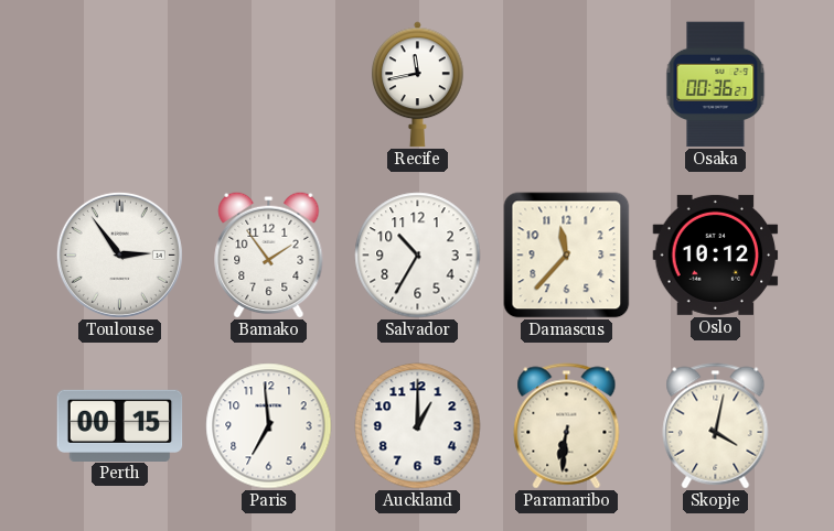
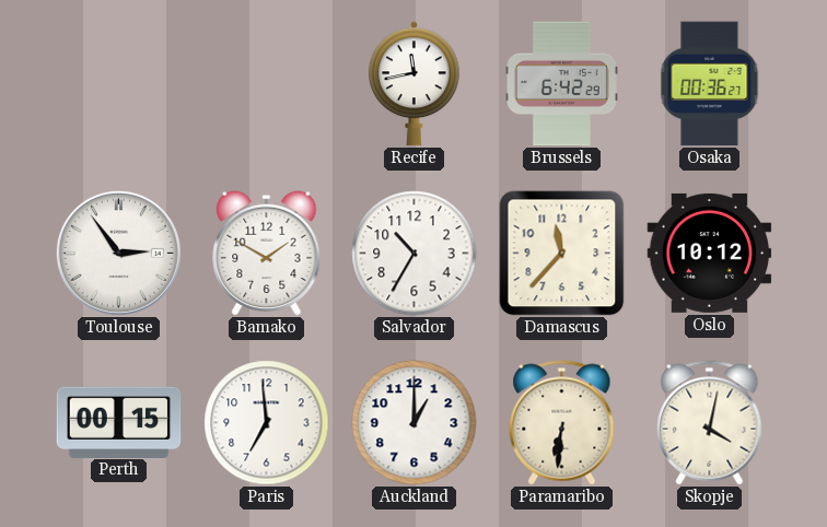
Brussels: none -> 6:42 (561, 84)
Bamako: 1:54 -> 1:50 (267, 253)
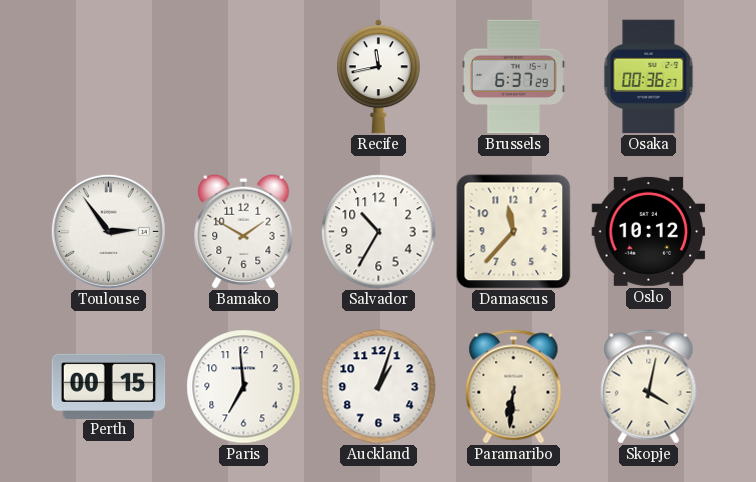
Brussels: 6:42 -> 6:37 (513, 77)
Auckland: 1:00 -> 1:03 (379, 387)
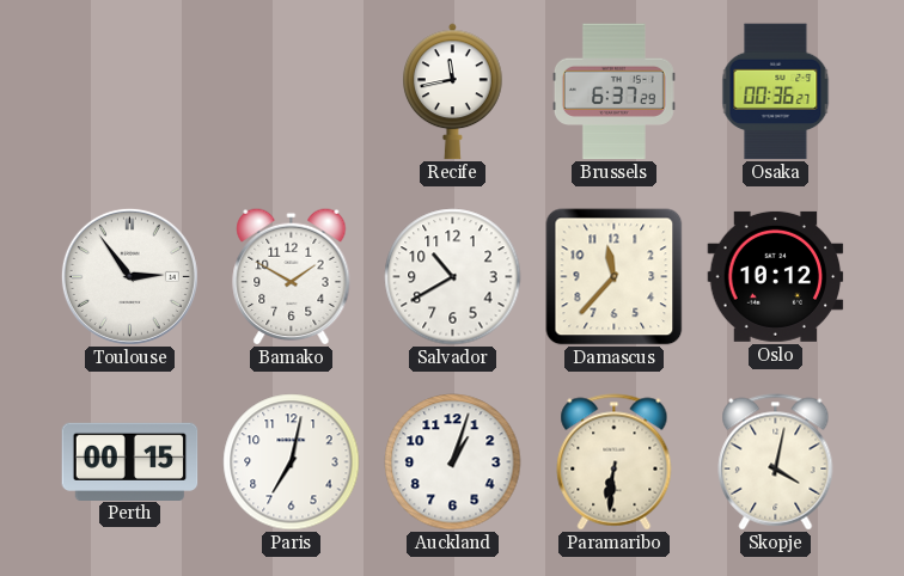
Salvador: 10:35 -> 10:40 (453, 277)
Paris: 6:59 -> 7:02 (292, 462)
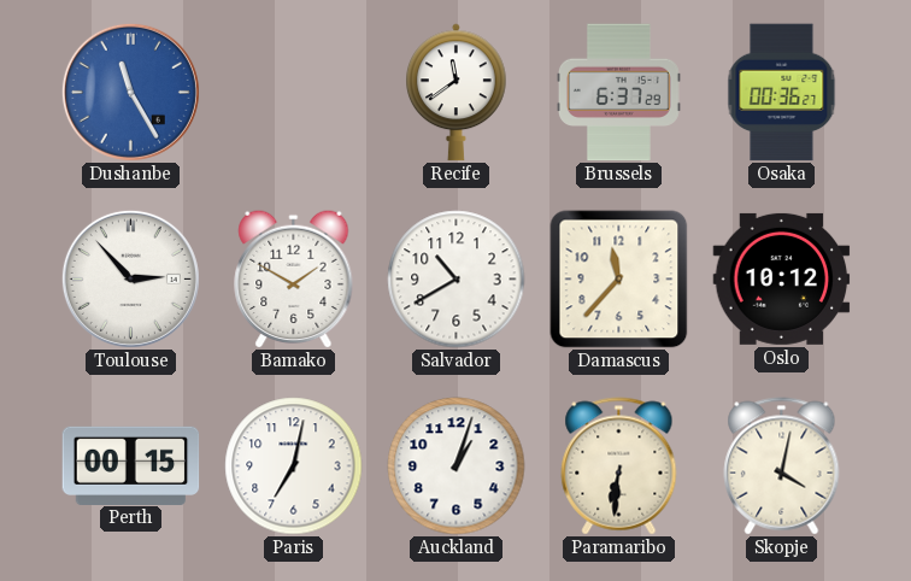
Dushanbe: none -> 11:25 (130, 92)
Recife: 11:43 -> 11:39 (457, 93)
Toulouse: 2:54 -> 2:53 (130, 278)
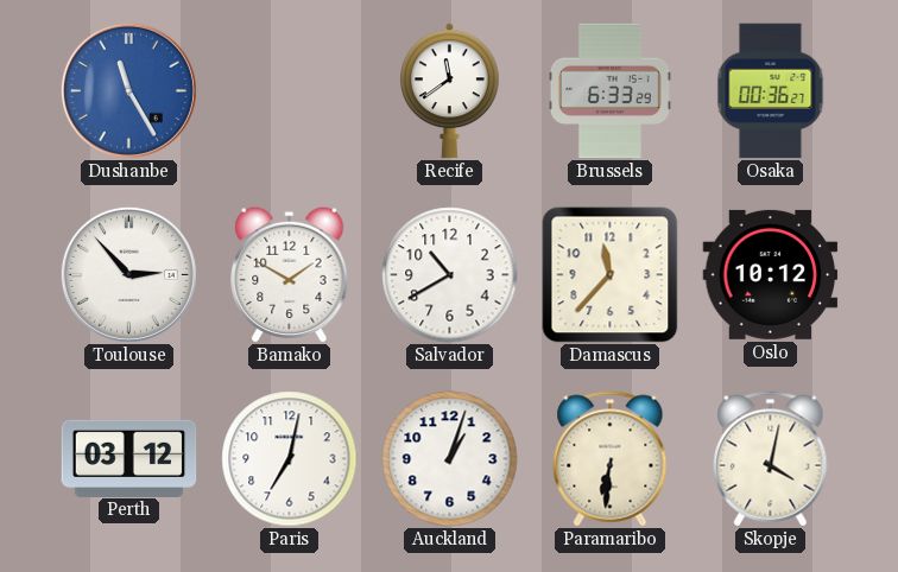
Brussels: 6:37 -> 6:33 (609, 91)
Perth: 00:15 -> 03:12 (129, 458)
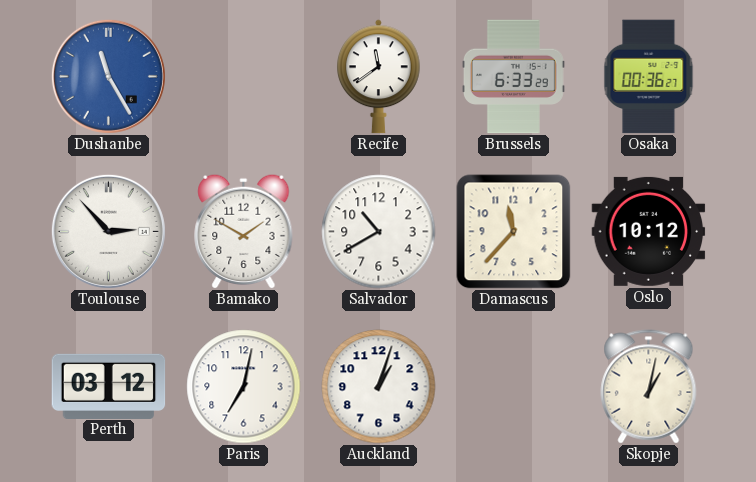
Paramaribo: 6:31 -> none (611, 459)
Skopje: 4:02 -> 1:02 (649, 387)
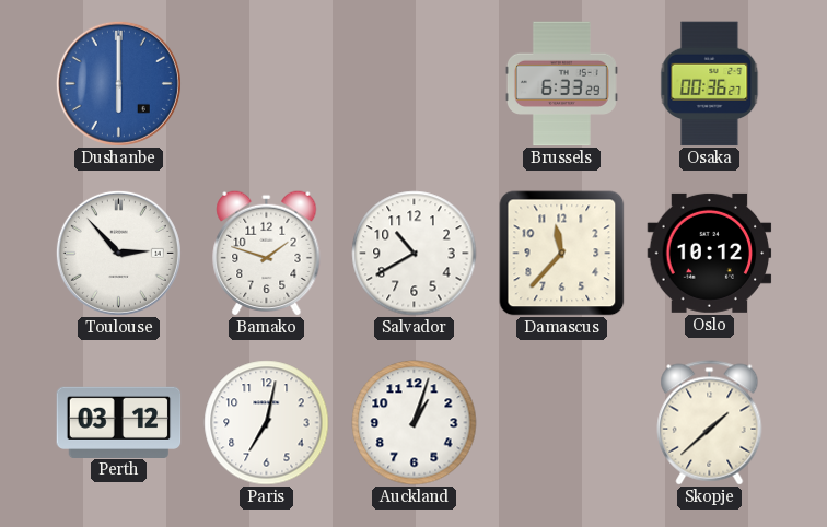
Dushanbe: 11:25 -> 6:00 (118, 83)
Recife: 11:39 -> none (379, 77)
Bamako: 1:50 -> 1:48 (267, 253)
Skopje: 1:02 -> 1:38 (710, 423)
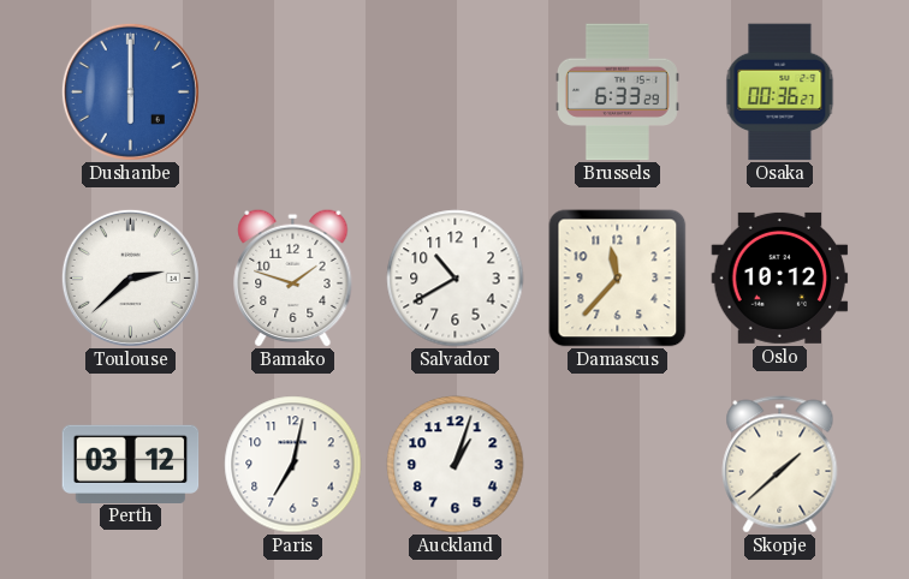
Toulouse: 2:53 -> 2:38 (130, 277)
